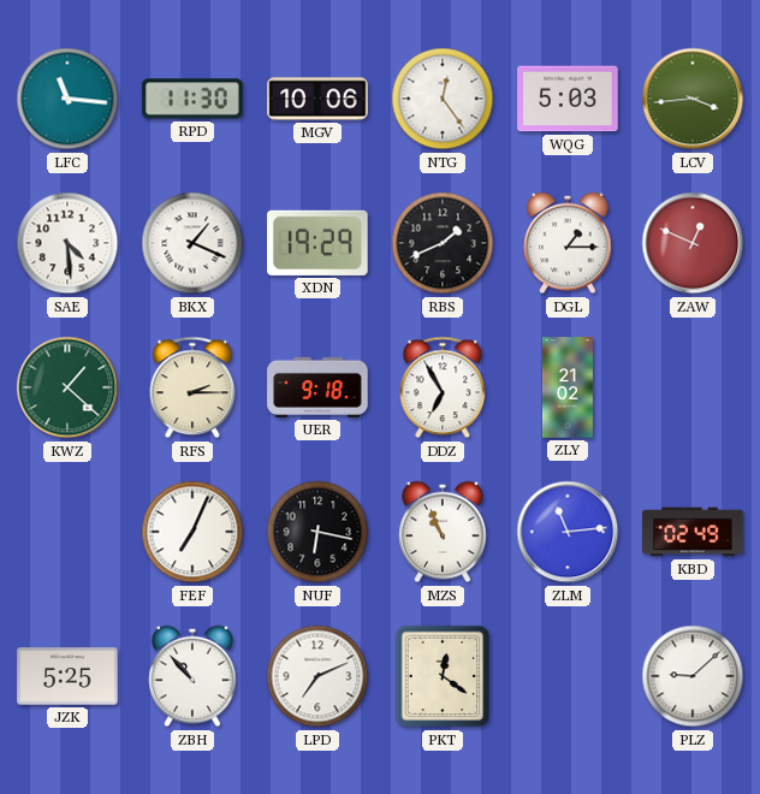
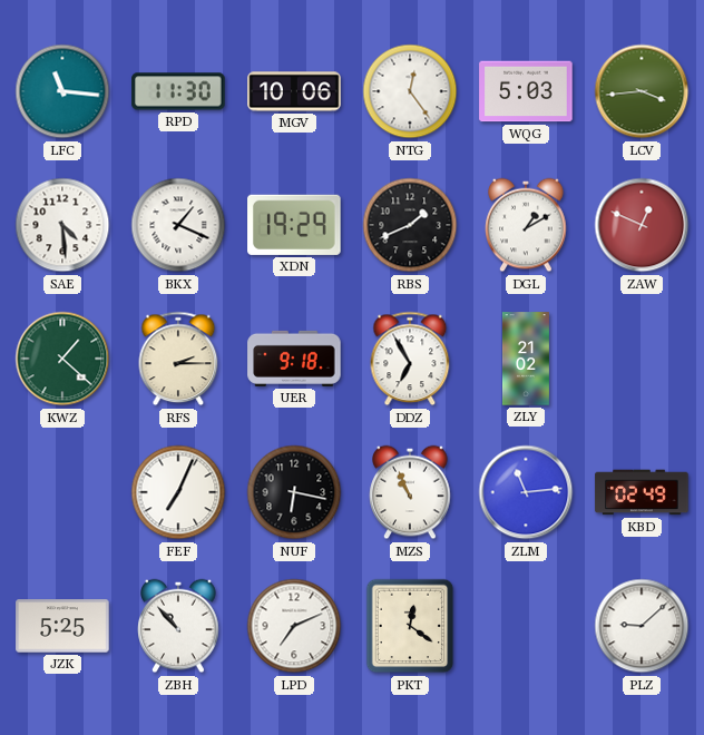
DGL: 1:15 -> 1:10 (526, 225)
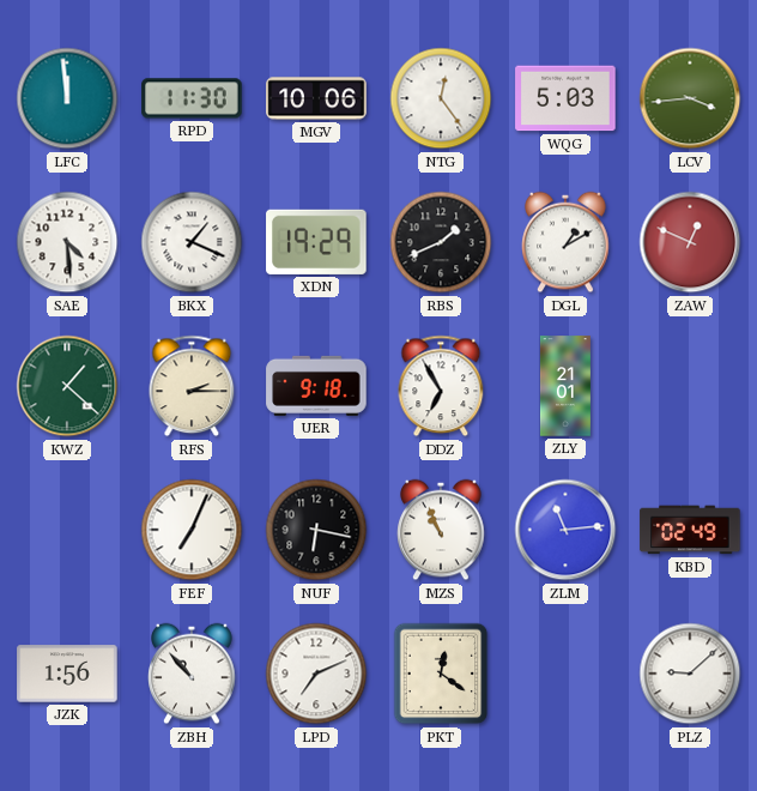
LFC: 11:16 -> 11:59 (67, 98)
ZLY: 21:02 -> 21:01 (565, 386)
JZK: 5:25 -> 1:56 (67, 674)
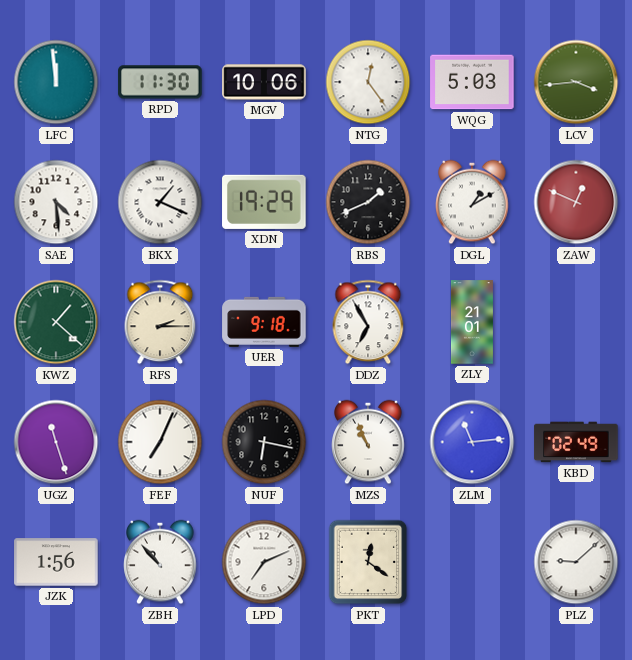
UGZ: none -> 11:27 (56, 442)
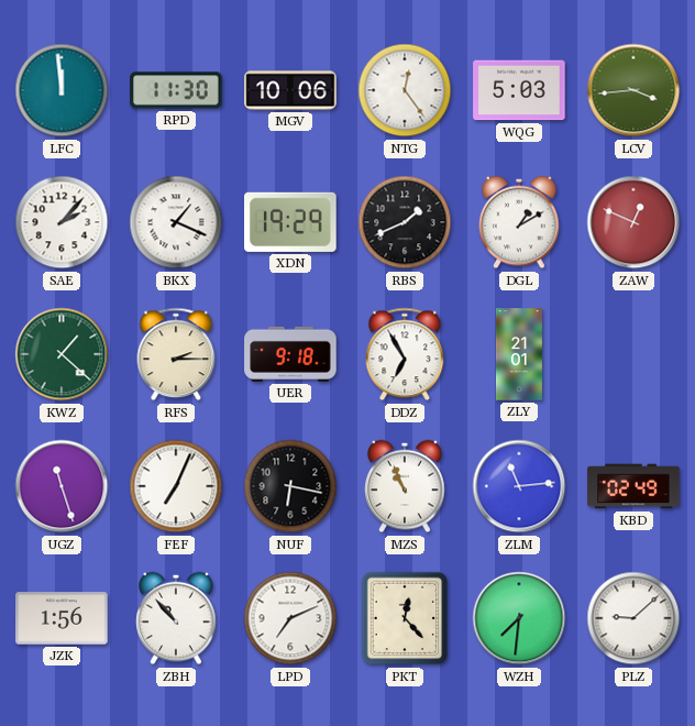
SAE: 4:29 -> 2:07 (62, 222)
PKT: 12:21 -> 12:23 (405, 618)
WZH: none -> 7:31 (519, 618)
